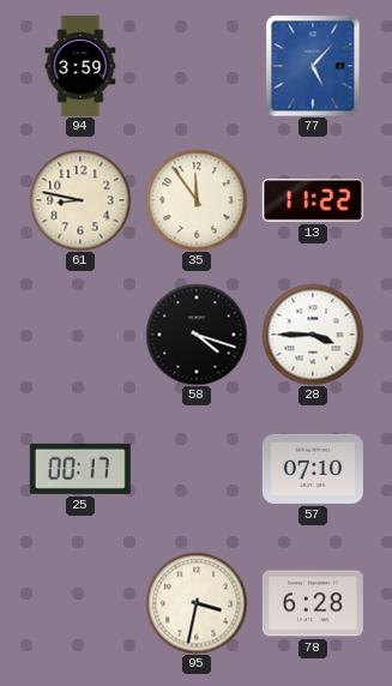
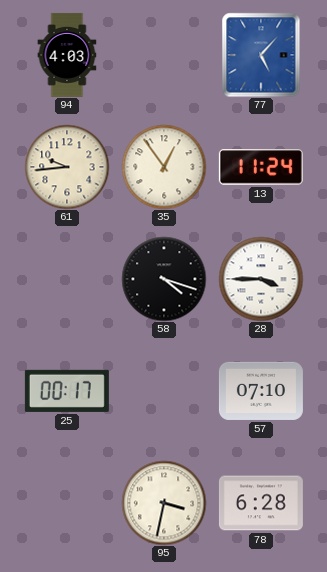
94: 3:59 -> 4:03 (67, 55)
61: 8:47 -> 9:44 (67, 167)
35: 11:54 -> 12:54 (164, 167)
13: 11:22 -> 11:24 (261, 167)
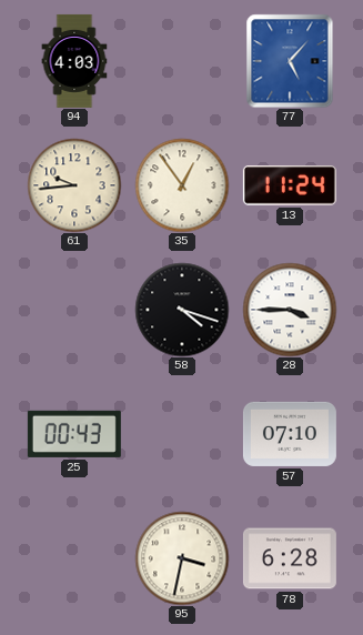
25: 00:17 -> 00:43 (74, 434)
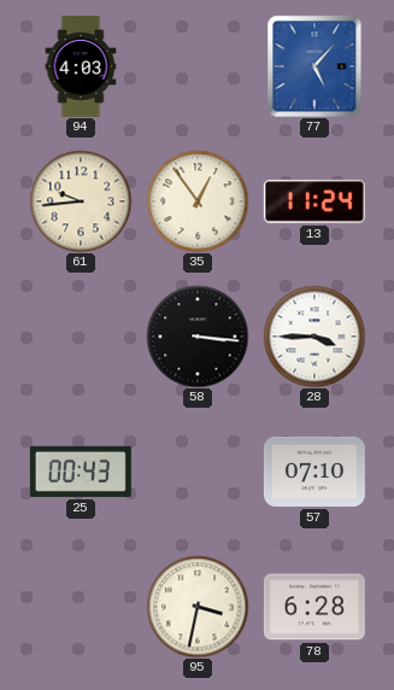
58: 4:18 -> 3:16 (198, 337)
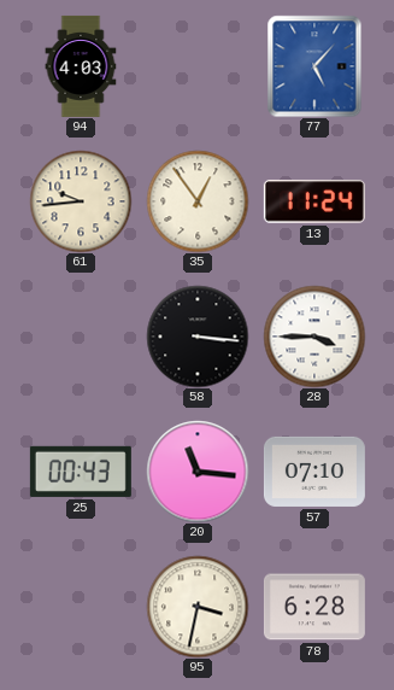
20: none -> 11:16 (198, 472)
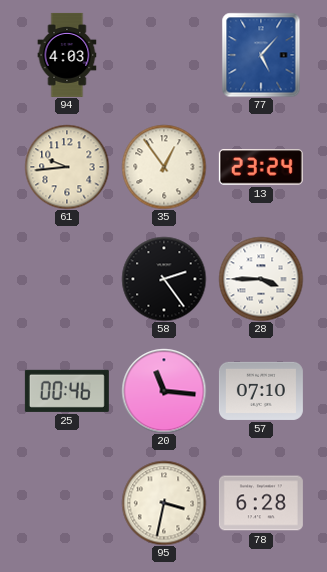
13: 11:24 -> 23:24 (261, 167)
58: 3:16 -> 2:24 (164, 279)
25: 00:43 -> 00:46 (67, 391)
